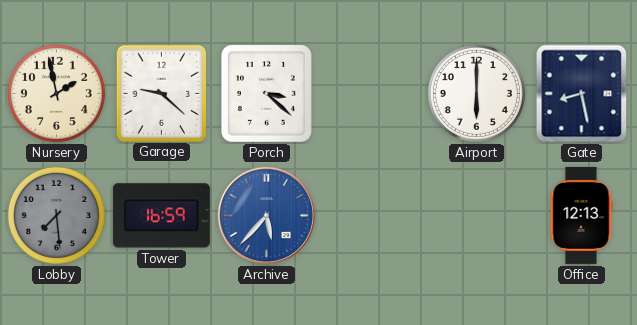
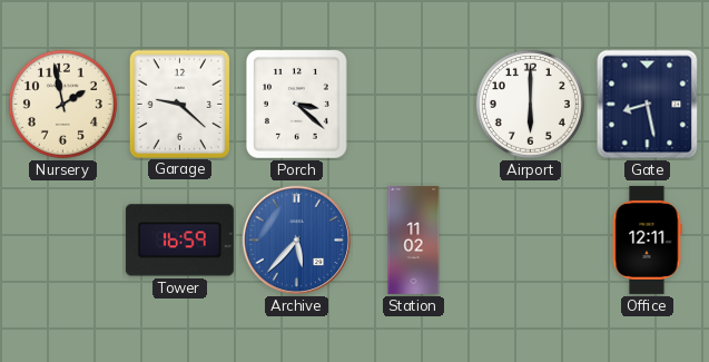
Lobby: 7:29 -> none (56, 215)
Station: none -> 11:02 (414, 239)
Office: 12:13 -> 12:11 (647, 239)
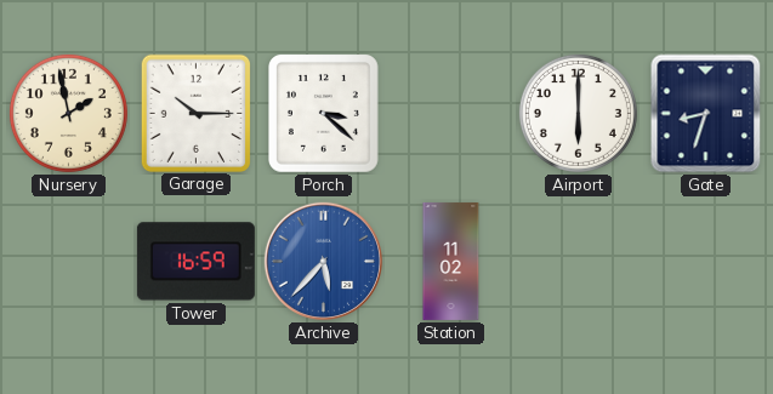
Garage: 9:22 -> 10:15 (195, 113)
Gate: 8:28 -> 8:33 (706, 114)
Office: 12:11 -> none (647, 239)
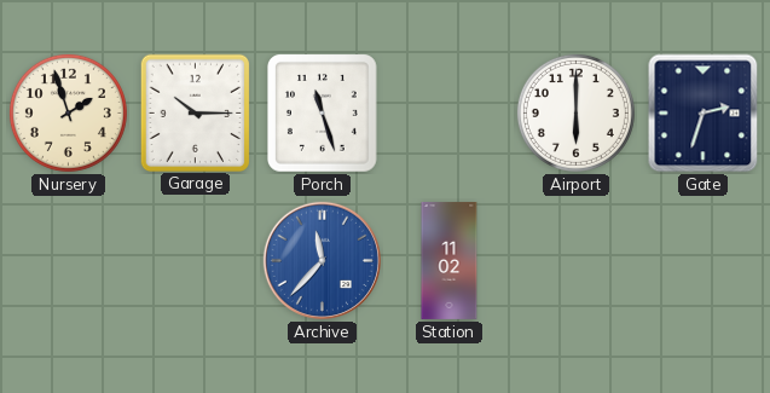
Nursery: 1:58 -> 1:57 (68, 112)
Porch: 3:22 -> 11:27 (323, 114)
Gate: 8:33 -> 2:33 (704, 114)
Tower: 16:59 -> none (195, 262)
Archive: 5:37 -> 11:37 (322, 260)
